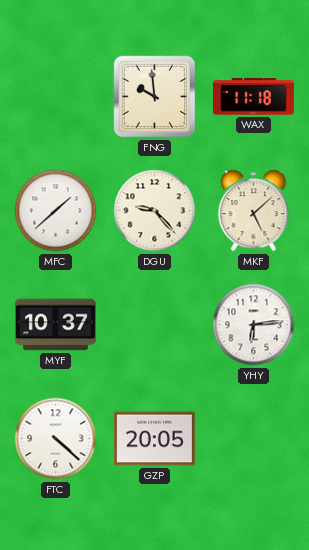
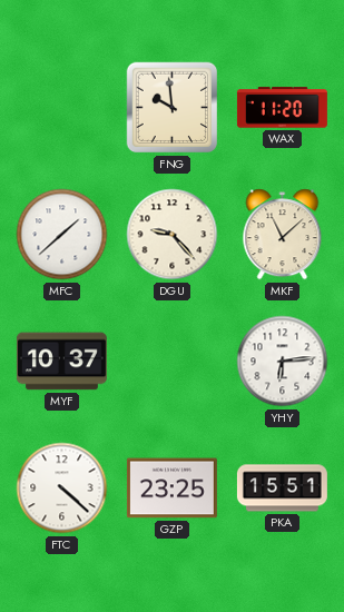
WAX: 11:18 -> 11:20 (282, 108)
MKF: 5:08 -> 11:08 (283, 235)
GZP: 20:05 -> 23:25 (171, 488)
PKA: none -> 15:51 (282, 488)
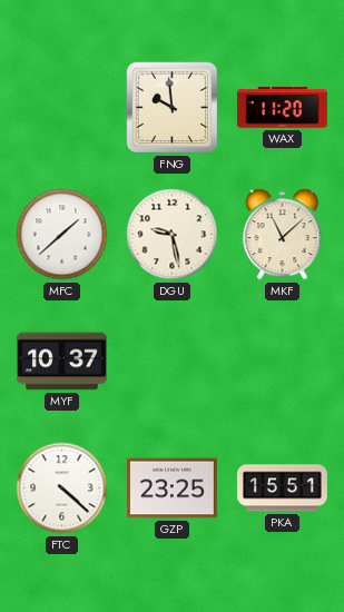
DGU: 9:23 -> 9:28 (173, 235)
YHY: 6:14 -> none (283, 362)
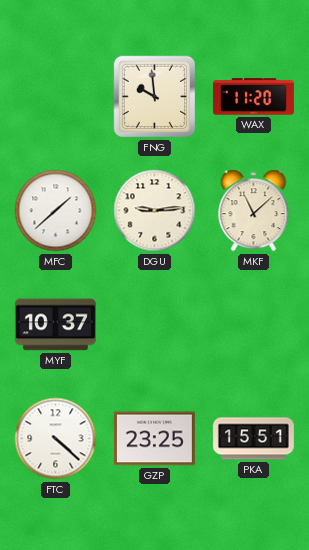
DGU: 9:28 -> 9:14 (155, 211)
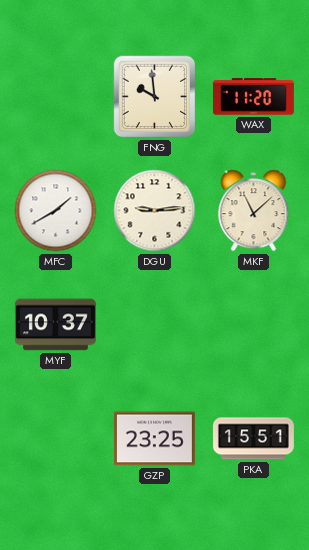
MFC: 1:38 -> 1:40 (56, 211)
FTC: 4:22 -> none (56, 439)
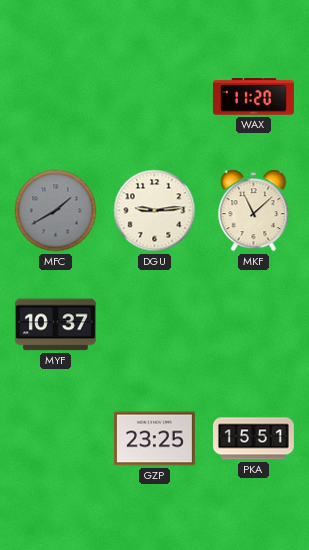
FNG: 9:59 -> none (155, 97)
MFC dial: white -> grey (56, 211)
